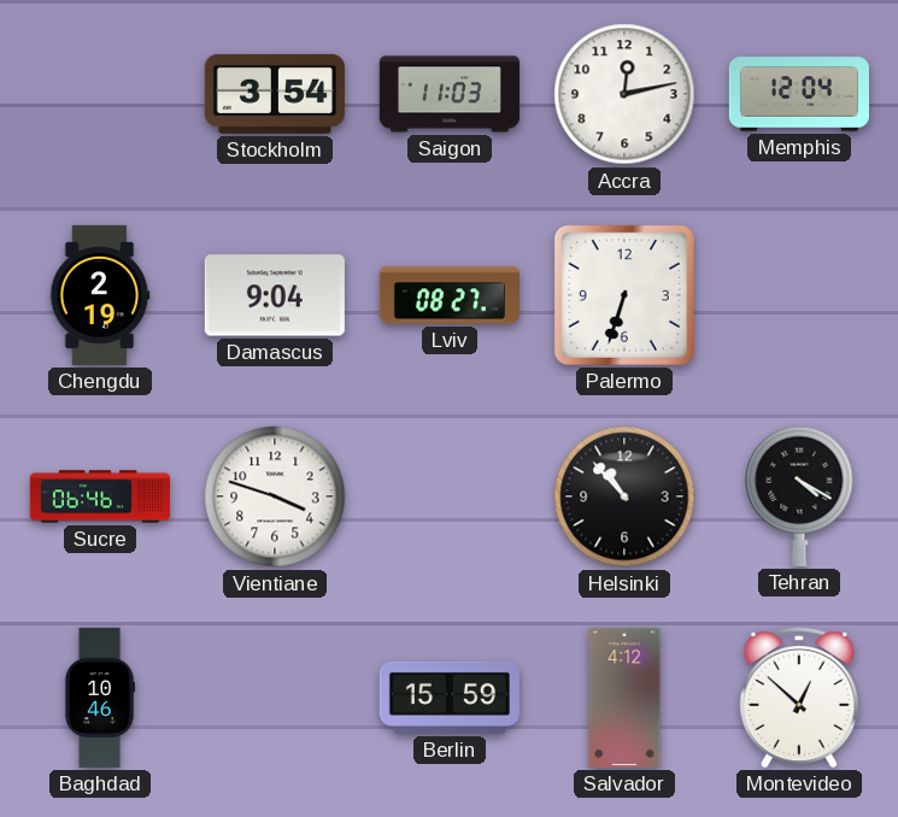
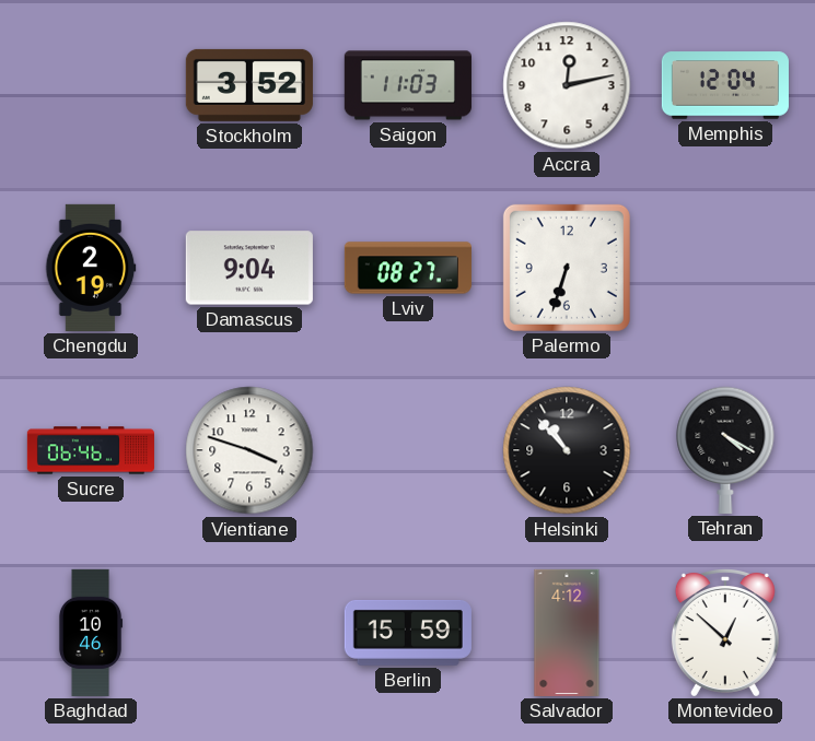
Stockholm: 3:54 -> 3:52 (249, 85)
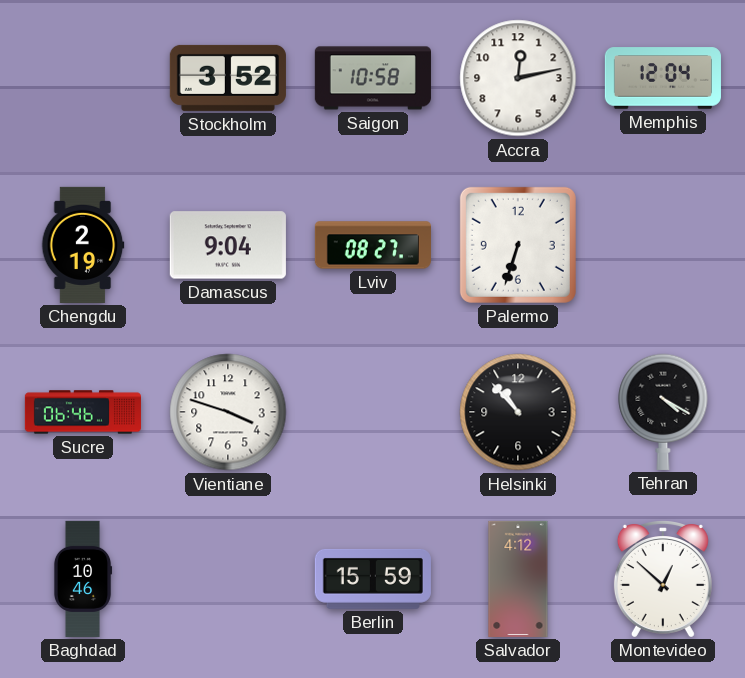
Saigon: 11:03 -> 10:58 (373, 78)
